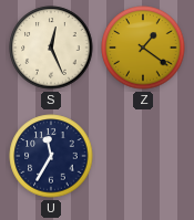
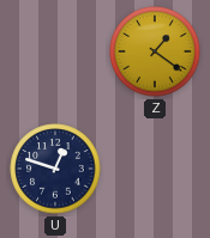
S: 12:26 -> none (51, 48)
U: 11:35 -> 12:48 (55, 169)
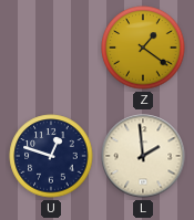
L: none -> 1:59 (143, 156)
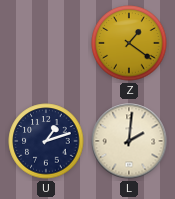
U: 12:48 -> 1:12 (46, 141)
L: 1:59 -> 2:01 (129, 141)
